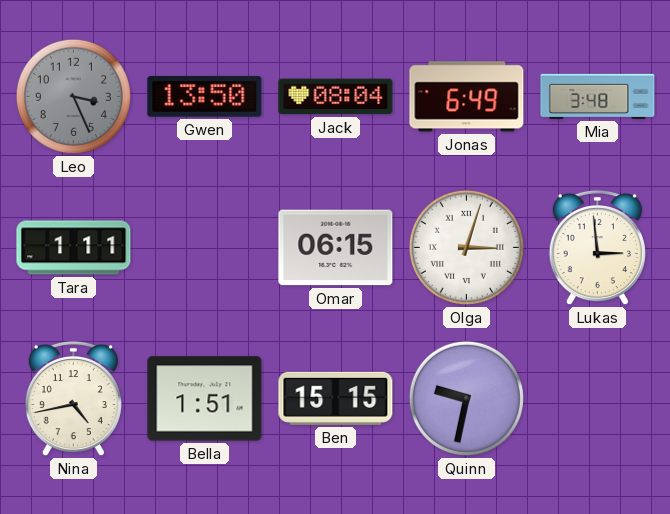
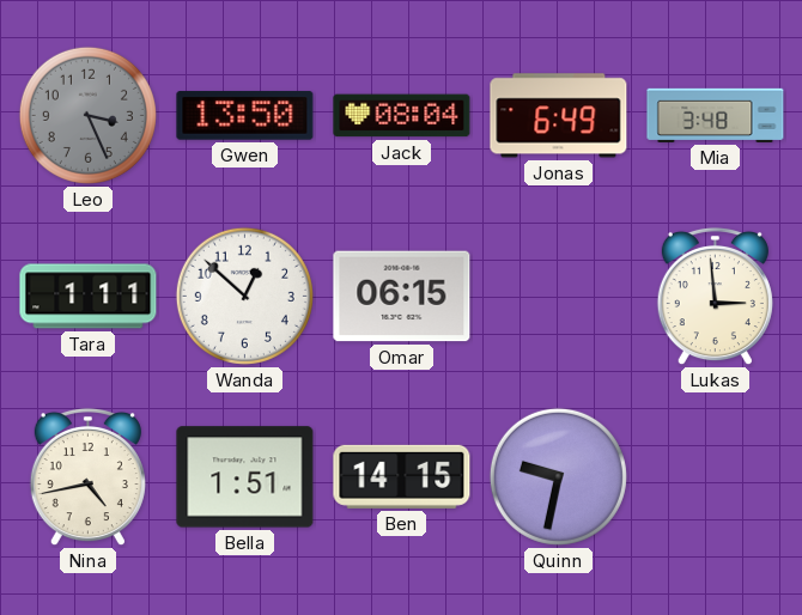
Wanda: none -> 12:52 (244, 296)
Olga: 3:03 -> none (466, 247)
Ben: 15:15 -> 14:15 (402, 476)
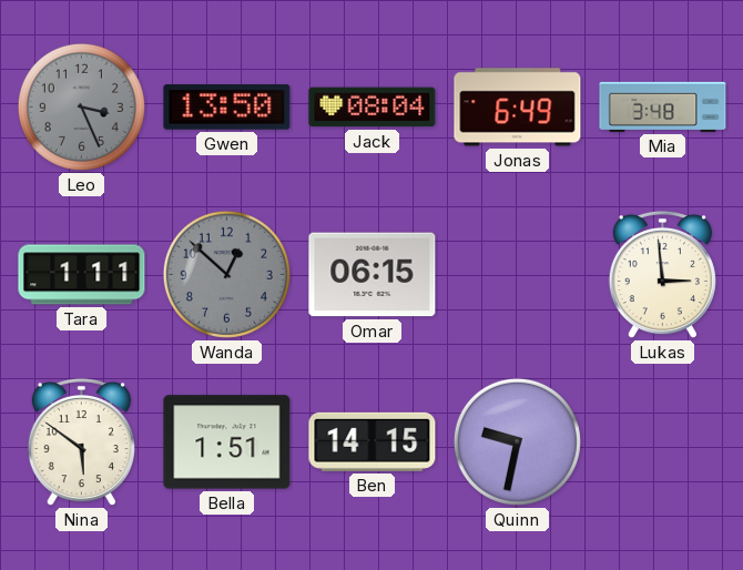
Wanda dial: white -> grey (226, 274)
Nina: 4:43 -> 5:51 (81, 442)
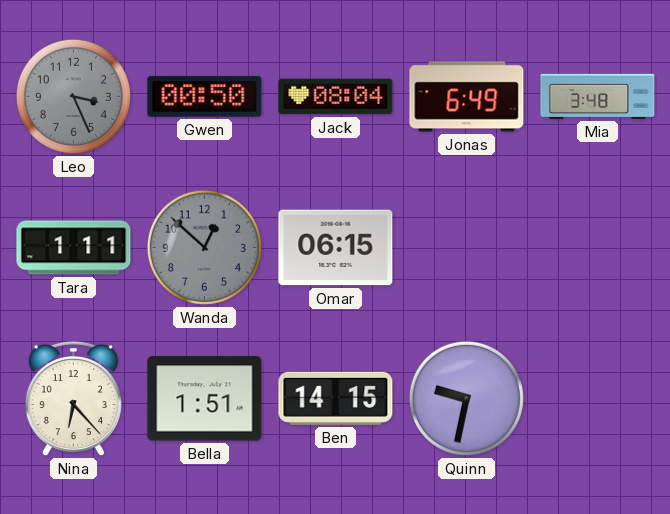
Gwen: 13:50 -> 00:50 (205, 97)
Lukas: 2:59 -> none (662, 275)
Nina: 5:51 -> 6:23 (73, 399)
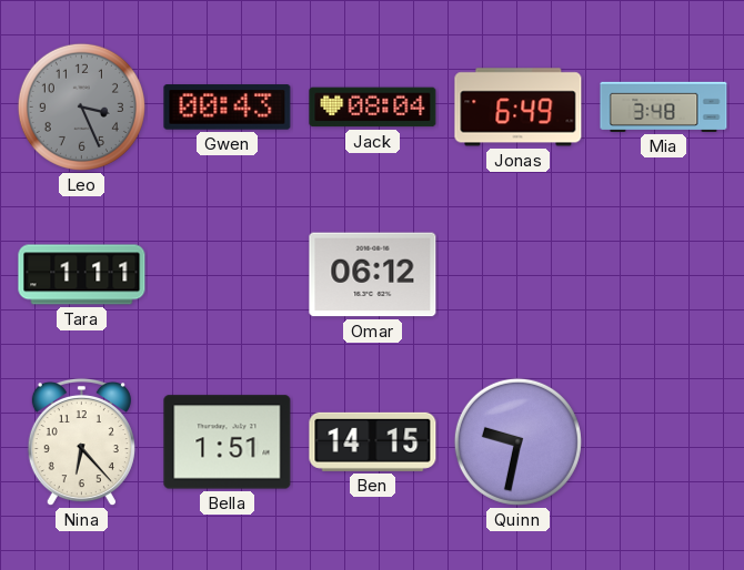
Gwen: 00:50 -> 00:43 (228, 108)
Wanda: 12:52 -> none (204, 247)
Omar: 06:15 -> 06:12 (373, 275)
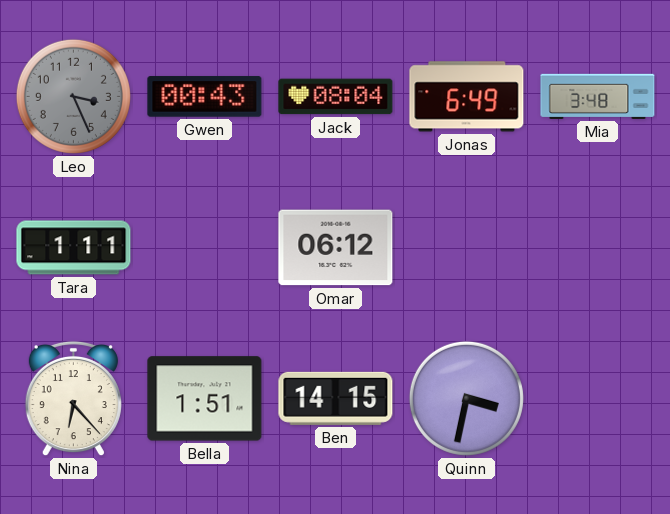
Quinn: 9:32 -> 3:32 (466, 398)
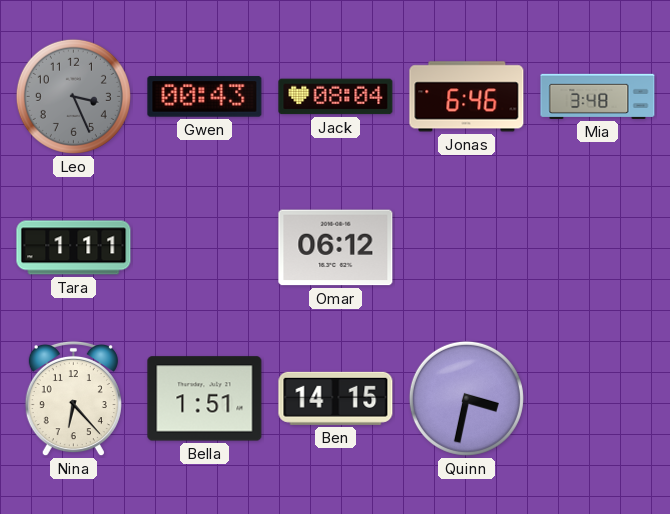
Jonas: 6:49 -> 6:46 (467, 97)
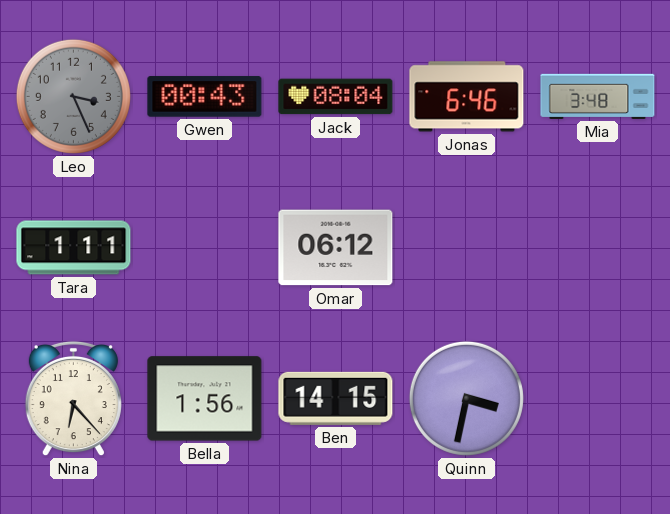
Bella: 1:51 -> 1:56 (205, 399)
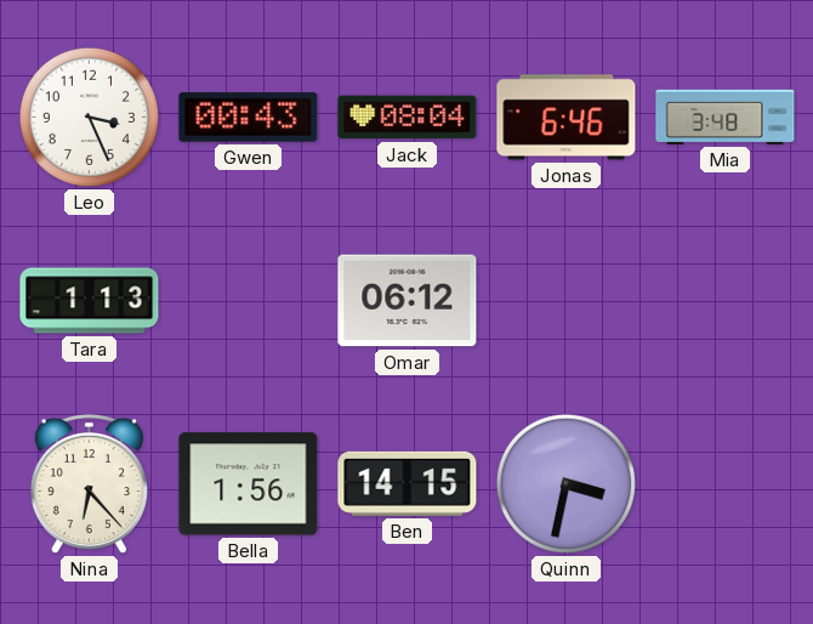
Leo dial: grey -> white (89, 117)
Tara: 1:11 -> 1:13 (90, 301)
